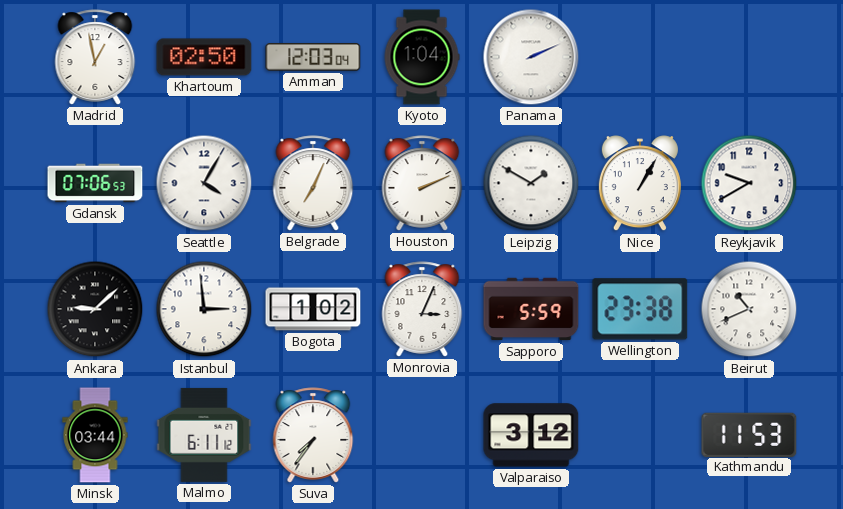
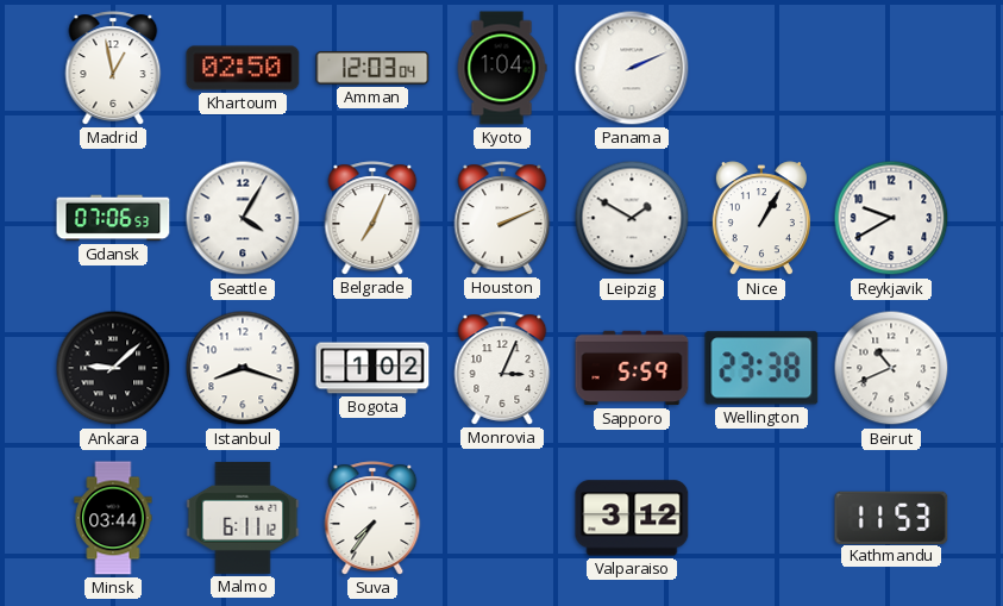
Istanbul: 2:59 -> 8:18 (243, 368)
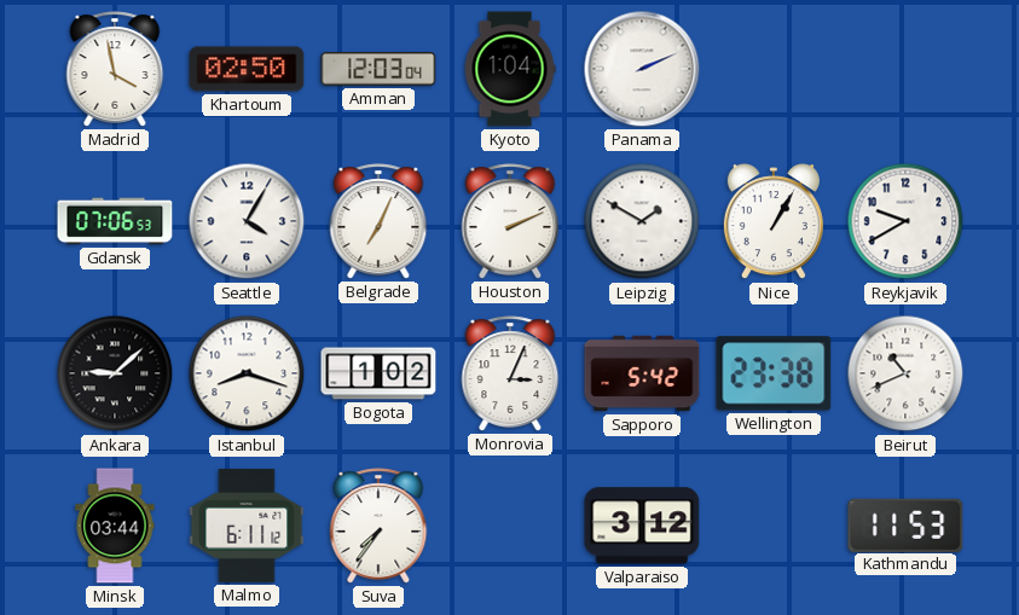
Madrid: 12:58 -> 3:58 (115, 69)
Sapporo: 5:59 -> 5:42 (642, 373)
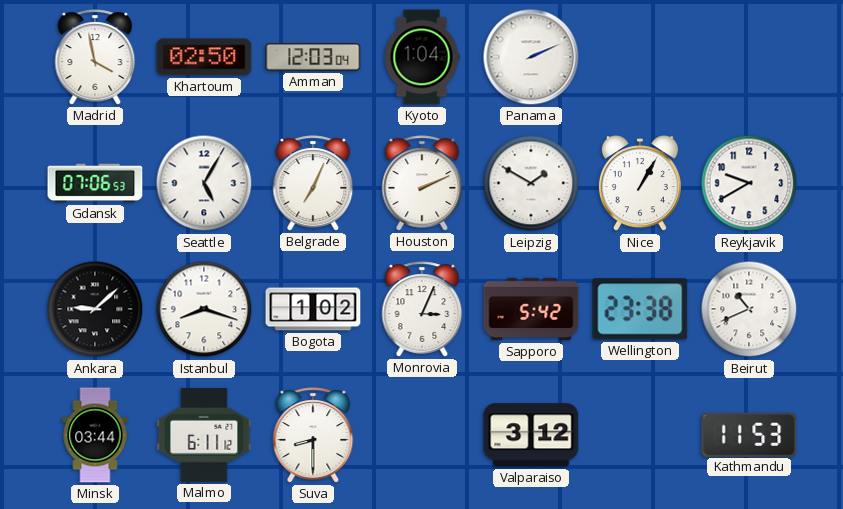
Seattle: 4:05 -> 5:05 (204, 183)
Suva: 7:36 -> 8:30 (313, 435)
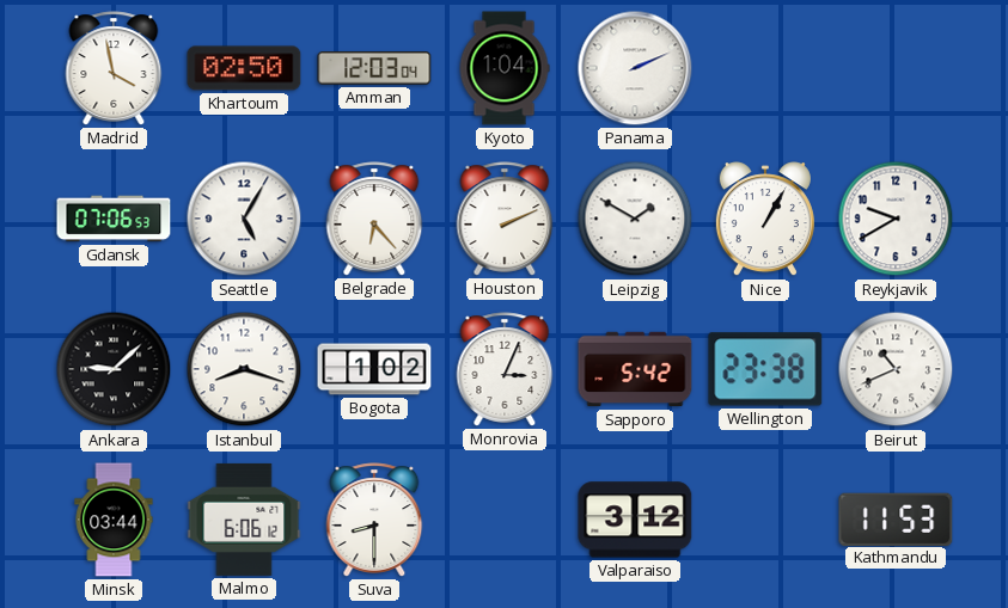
Belgrade: 7:04 -> 6:23 (374, 219)
Malmo: 6:11 -> 6:06 (244, 520)
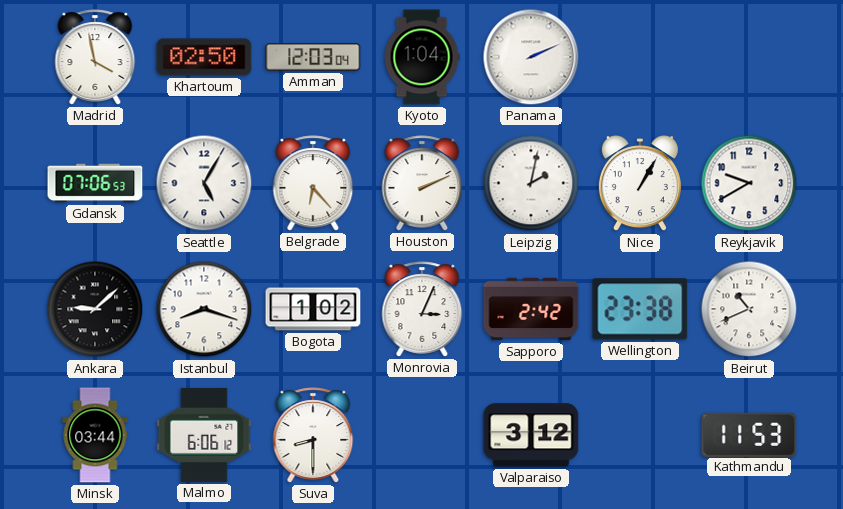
Leipzig: 1:50 -> 2:02 (531, 183)
Sapporo: 5:42 -> 2:42 (531, 309)
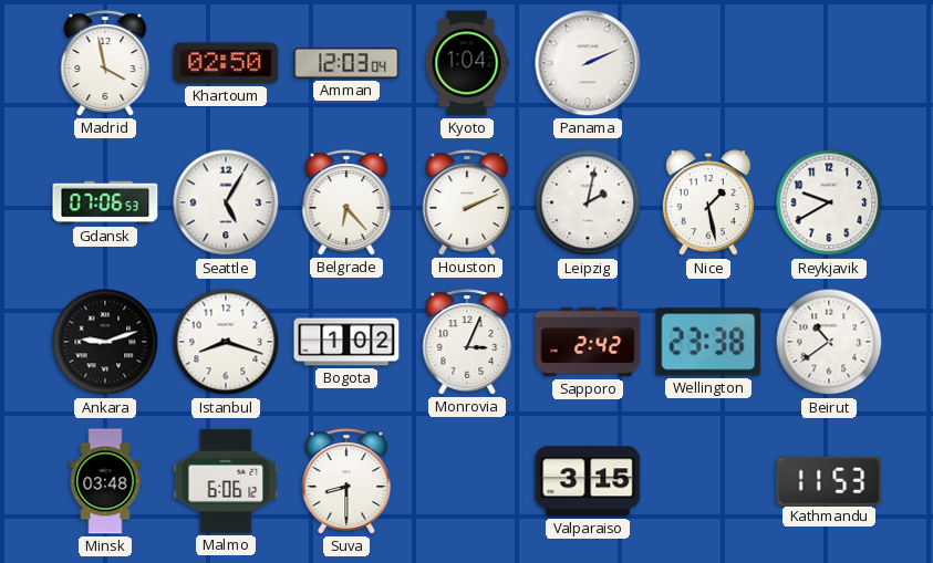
Nice: 1:05 -> 1:28 (708, 204)
Ankara: 9:08 -> 9:12 (105, 342)
Beirut: 10:41 -> 10:39 (829, 342)
Minsk: 03:44 -> 03:48 (105, 481)
Valparaiso: 3:12 -> 3:15 (588, 481)
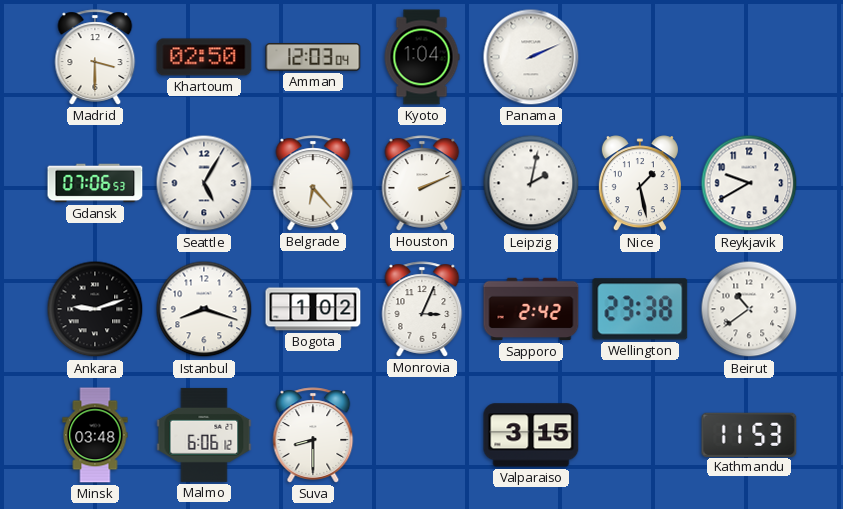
Madrid: 3:58 -> 3:30 (95, 57)
